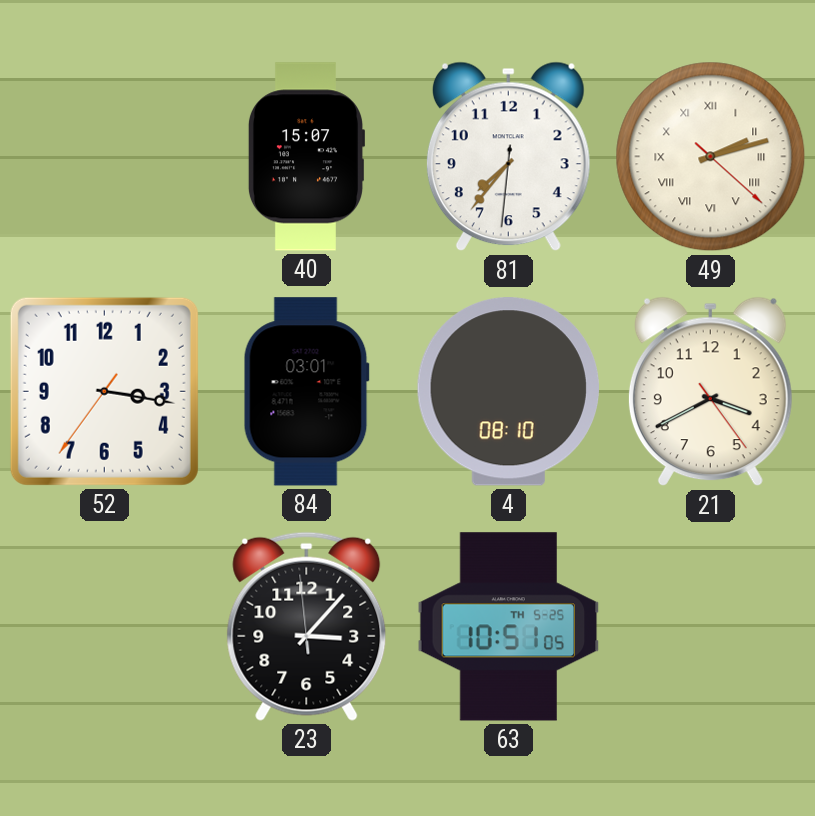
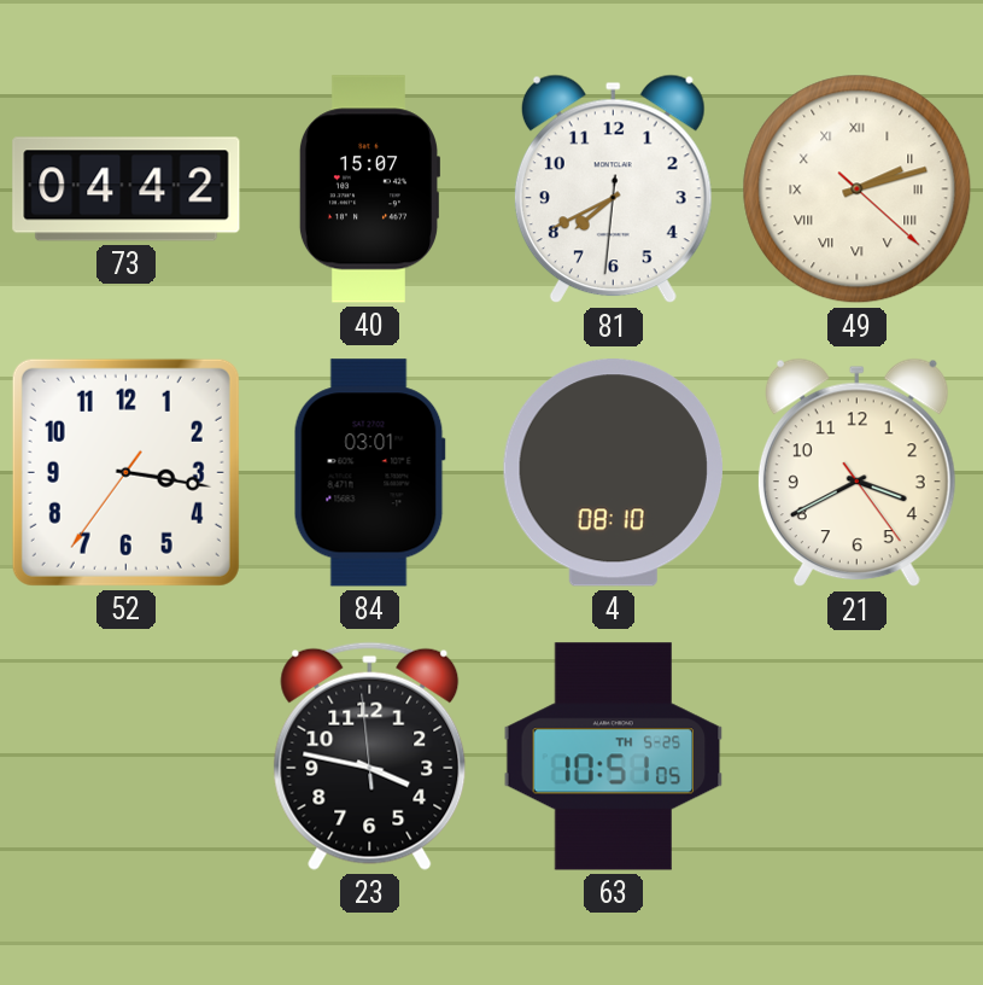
73: none -> 04:42 (127, 190)
81: 7:36 -> 7:40 (613, 190)
23: 3:06 -> 3:46 (370, 756)
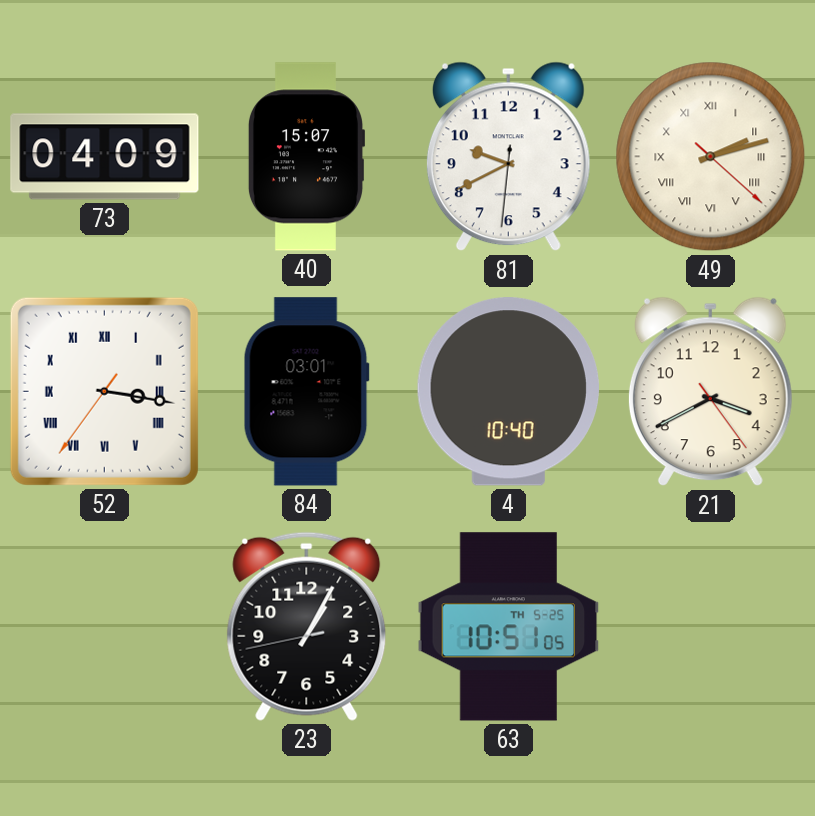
73: 04:42 -> 04:09 (105, 157)
81: 7:40 -> 9:40 (508, 157)
52 numerals: Arabic -> Roman (104, 391)
4: 08:10 -> 10:40 (508, 392)
23: 3:46 -> 1:04 (307, 626)
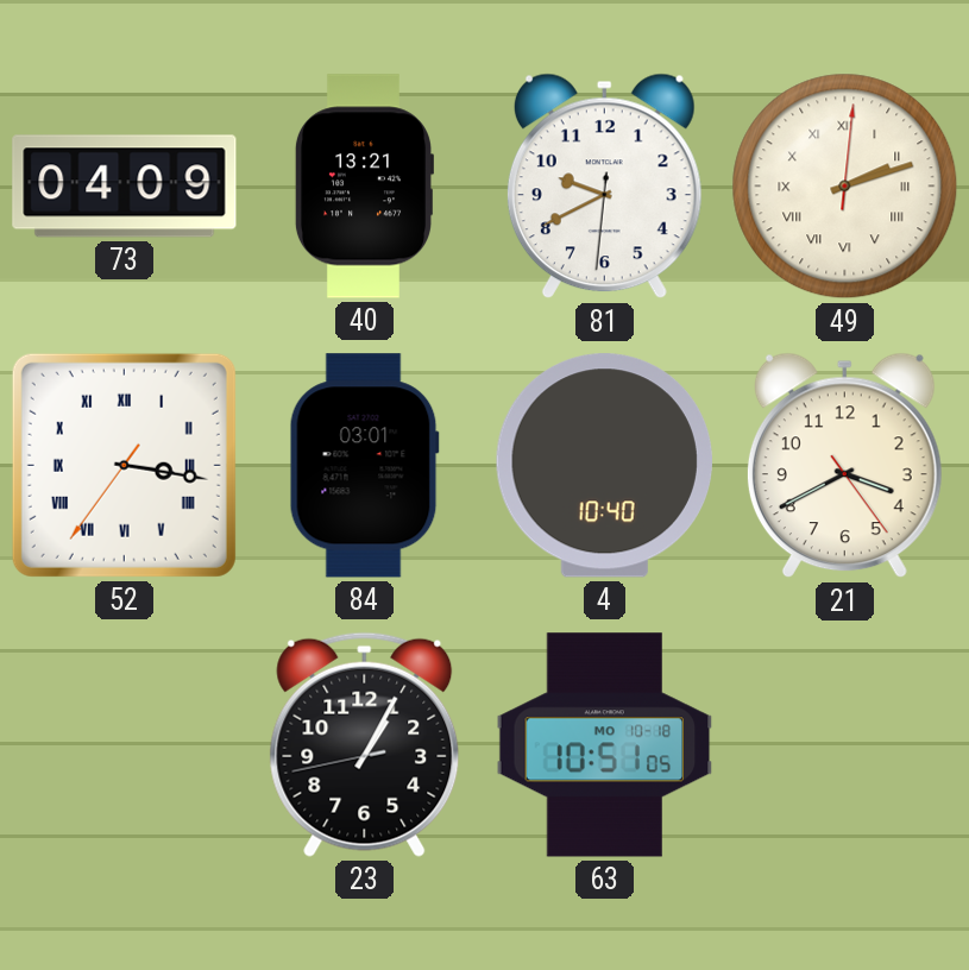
40: 15:07 -> 13:21 (363, 187)
49: 2:12:22 -> 2:12:01 (845, 187)
63 date: TH 5-25 -> MO 10-18 (605, 745)
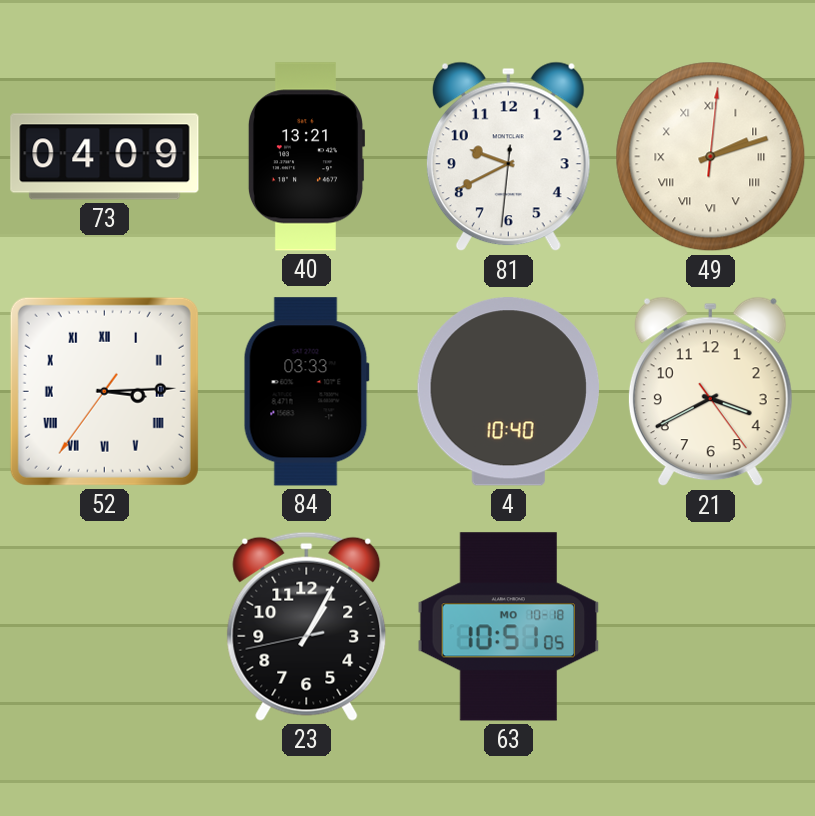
52: 3:16 -> 3:14 (104, 391)
84: 03:01 -> 03:33 (306, 392)
